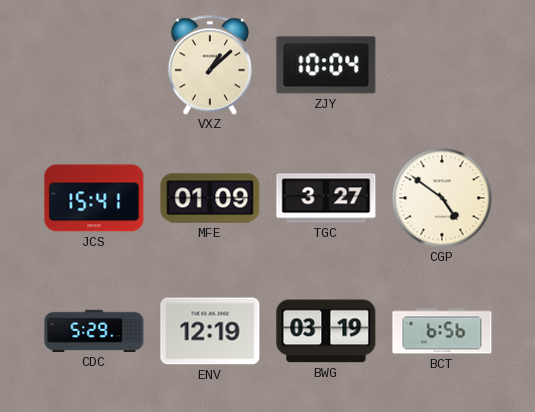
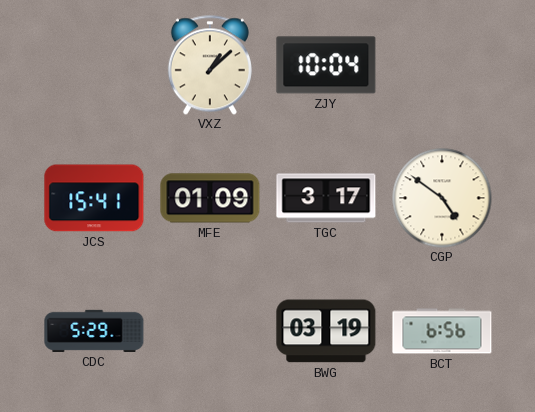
TGC: 3:27 -> 3:17 (326, 198)
ENV: 12:19 -> none (210, 331)
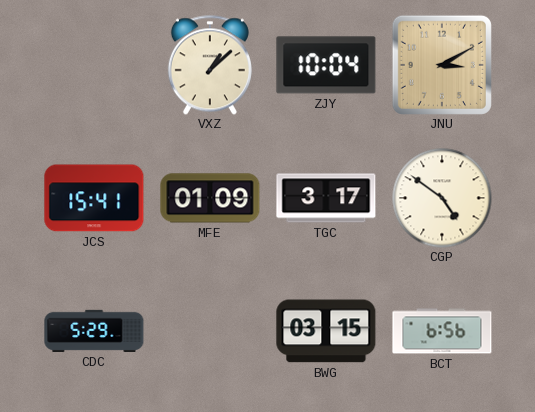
JNU: none -> 3:10 (442, 65)
BWG: 03:19 -> 03:15 (326, 331)
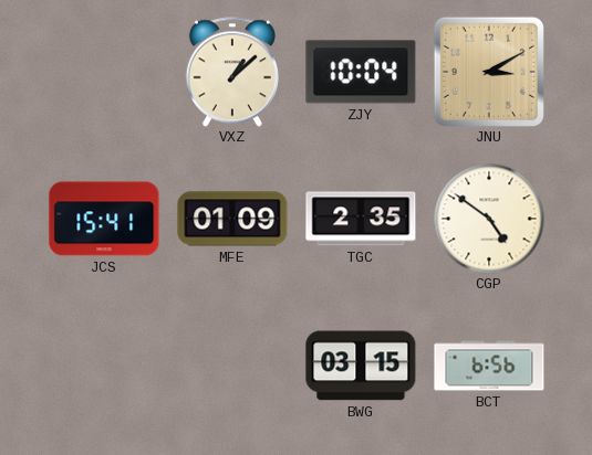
TGC: 3:17 -> 2:35 (361, 219)
CDC: 5:29 -> none (94, 331)
